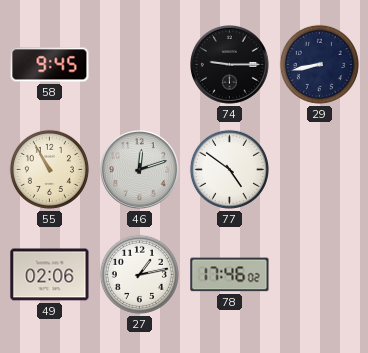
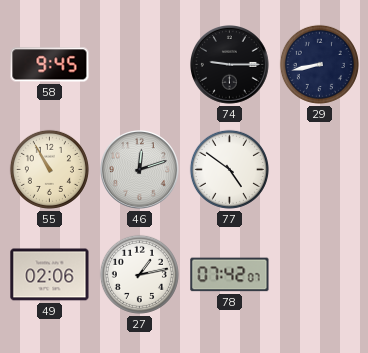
78: 17:46 -> 07:42 (230, 275)
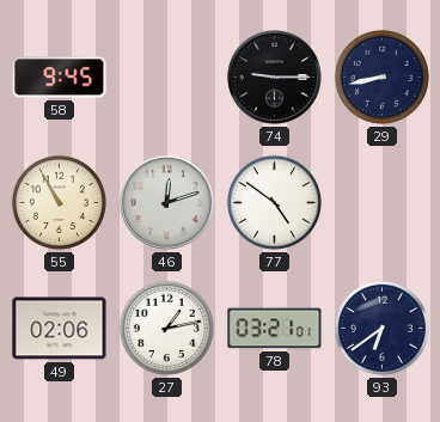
78: 07:42 -> 03:21 (275, 329)
93: none -> 6:39 (381, 328)
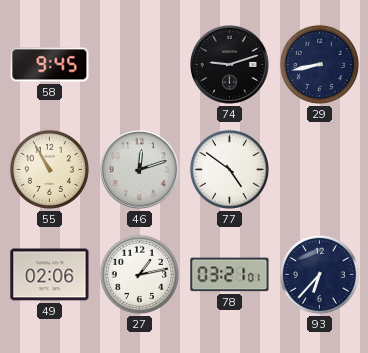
74: 9:15 -> 9:12 (230, 65)
93: 6:39 -> 6:37 (319, 274)
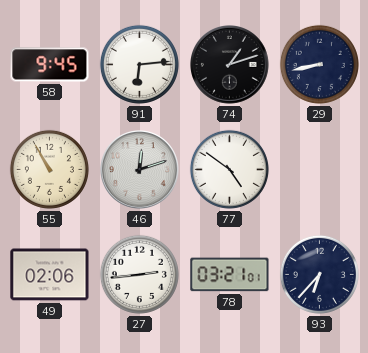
91: none -> 6:14 (139, 64)
74: 9:12 -> 1:12 (230, 65)
27: 1:13 -> 2:44 (139, 274)
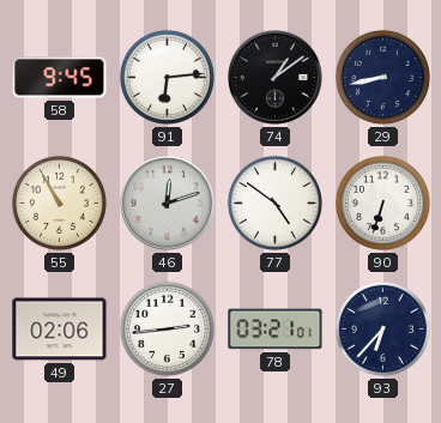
74: 1:12 -> 1:09 (276, 78)
90: none -> 6:33 (382, 203)
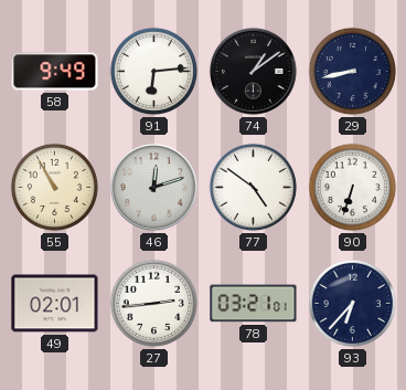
58: 9:45 -> 9:49 (55, 72)
49: 02:06 -> 02:01 (55, 304)
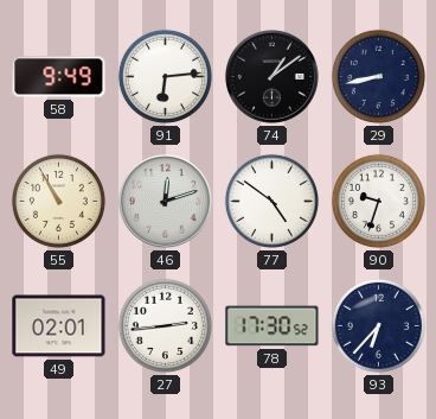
90: 6:33 -> 9:33 (378, 201)
78: 03:21 -> 17:30 (272, 326)
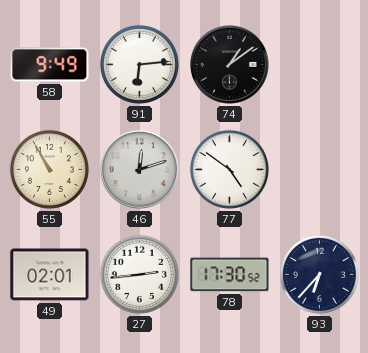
29: 8:43 -> none (378, 76)
90: 9:33 -> none (378, 201)
